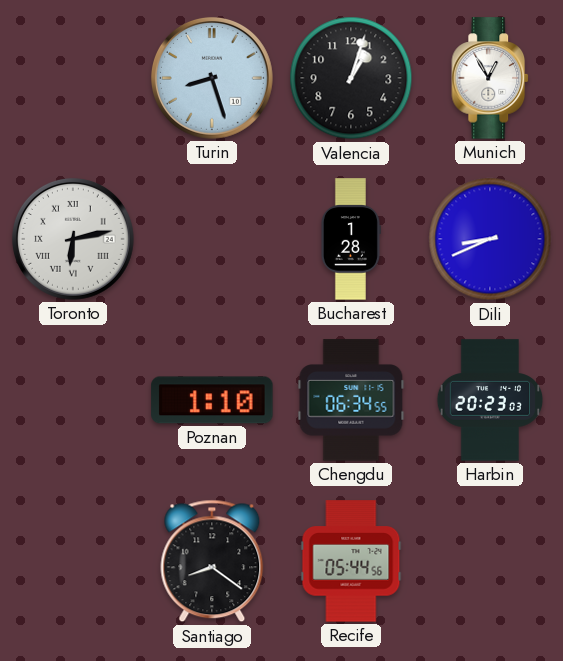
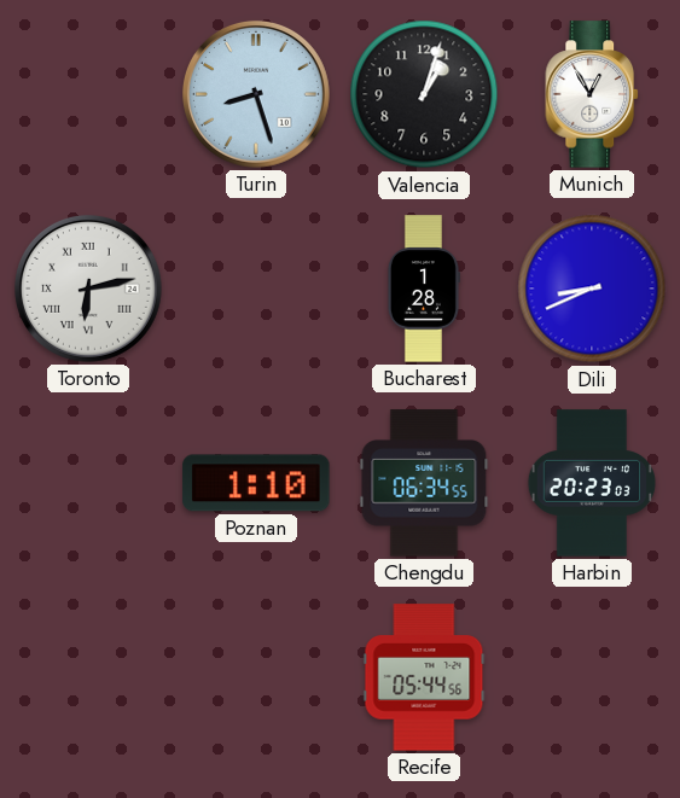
Santiago: 8:21 -> none (212, 561)
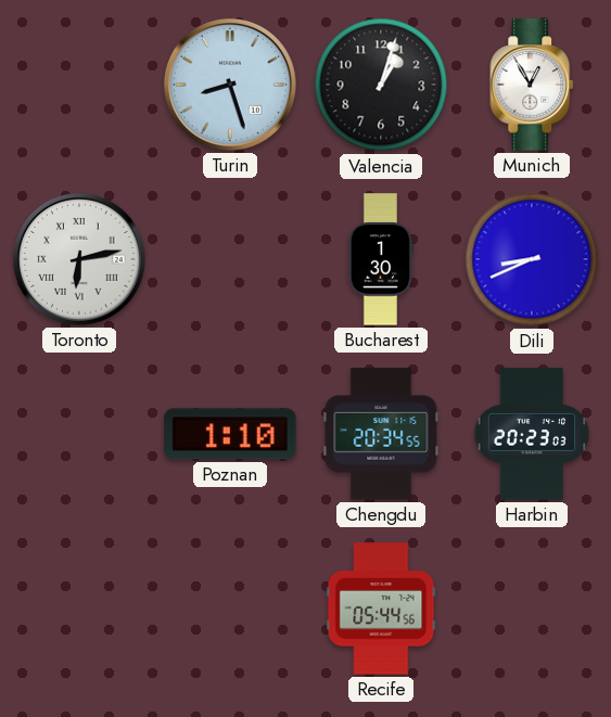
Bucharest: 1:28 -> 1:30 (380, 259)
Chengdu: 06:34 -> 20:34 (381, 434)
